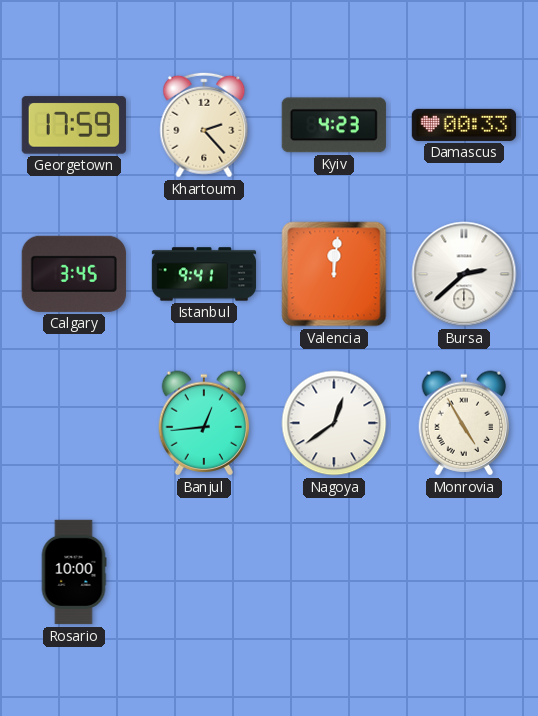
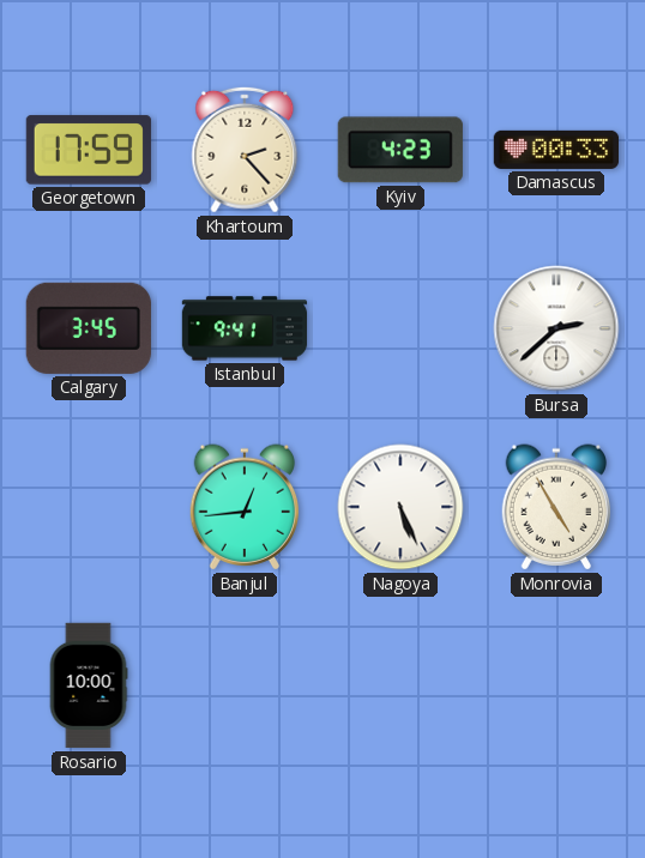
Valencia: 12:01 -> none (334, 274)
Nagoya: 12:39 -> 5:26 (400, 507)
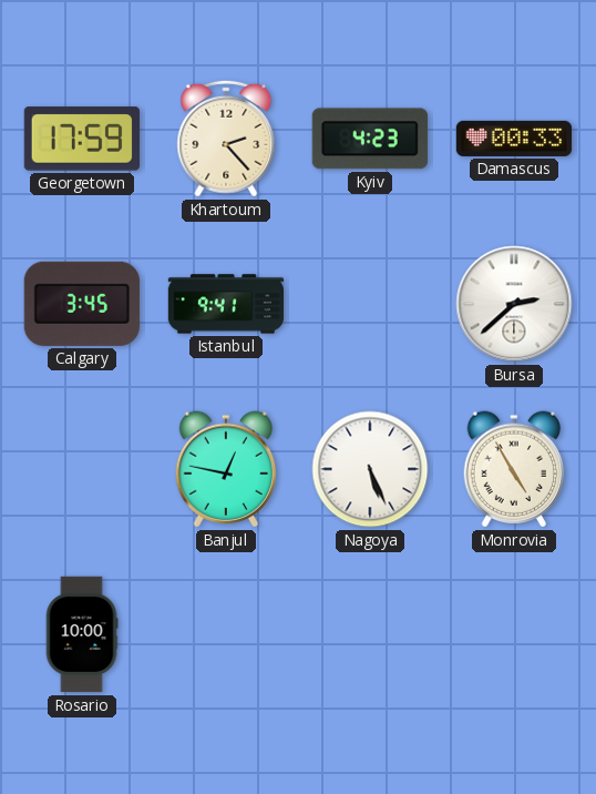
Banjul: 12:44 -> 12:47 (226, 469)
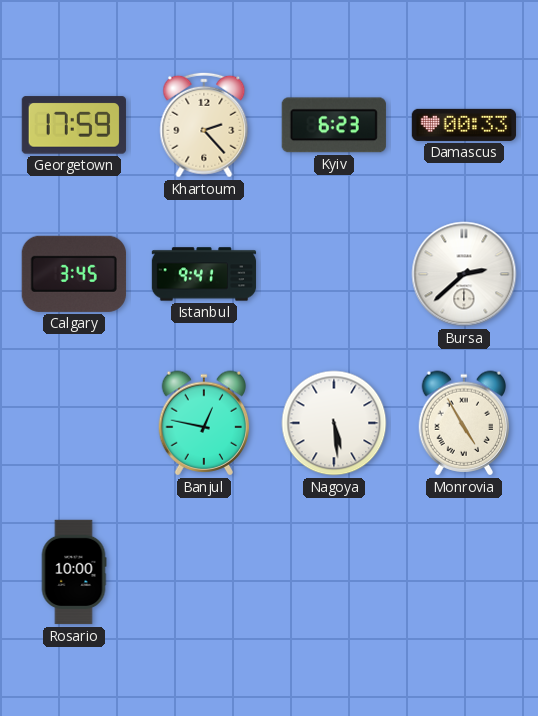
Kyiv: 4:23 -> 6:23 (334, 125)
Nagoya: 5:26 -> 5:29 (334, 423)
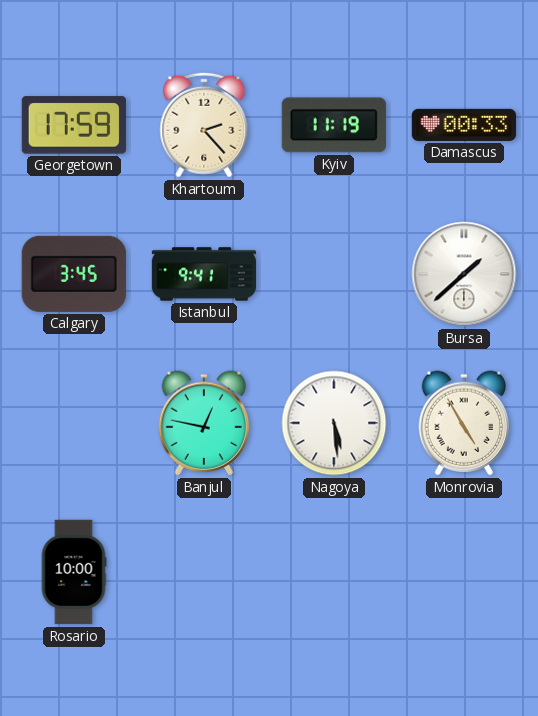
Kyiv: 6:23 -> 11:19 (334, 125)
Bursa: 2:38 -> 1:38 (464, 274)
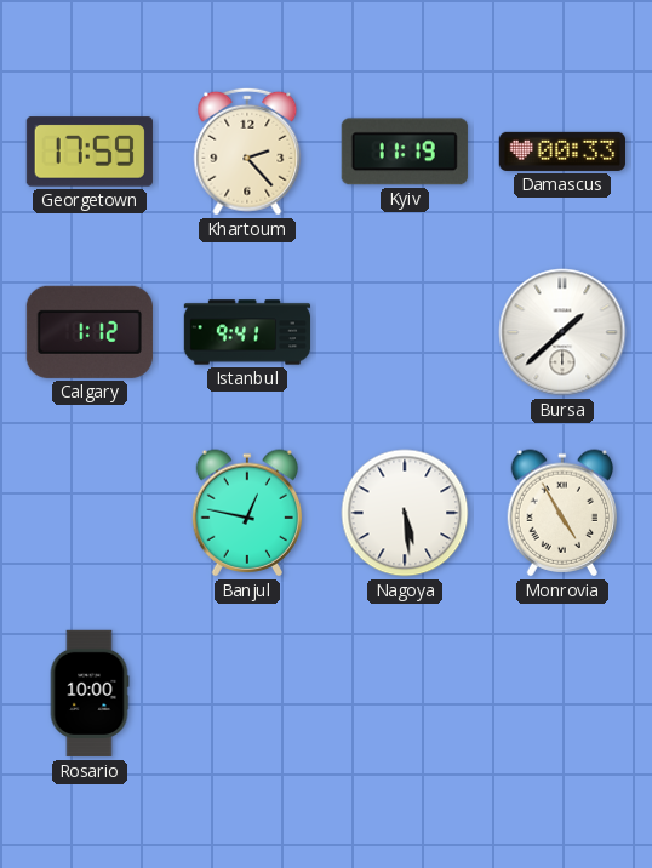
Calgary: 3:45 -> 1:12 (90, 332)
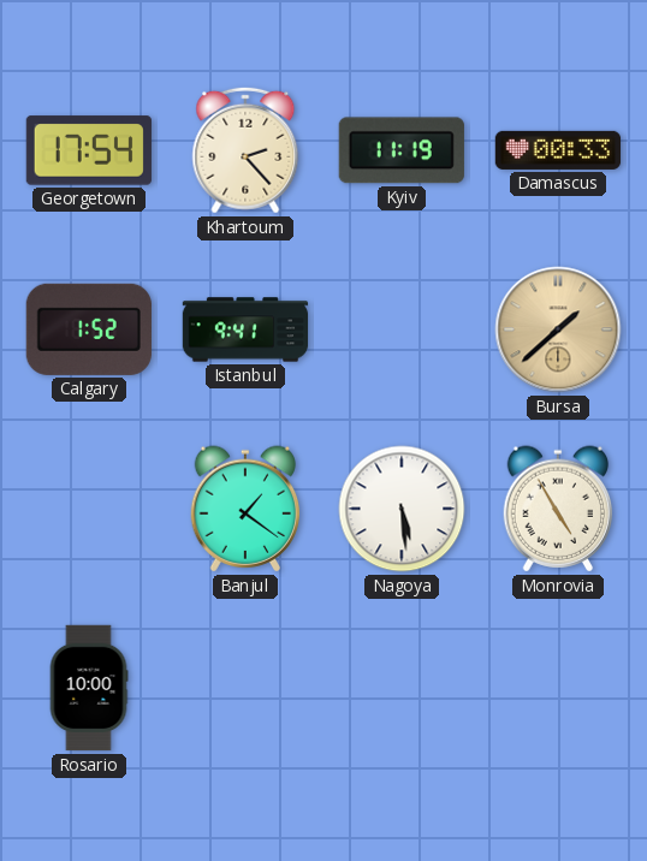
Georgetown: 17:59 -> 17:54 (89, 150)
Calgary: 1:12 -> 1:52 (89, 329)
Bursa dial: white -> champagne (558, 329)
Banjul: 12:47 -> 1:21 (245, 509)
